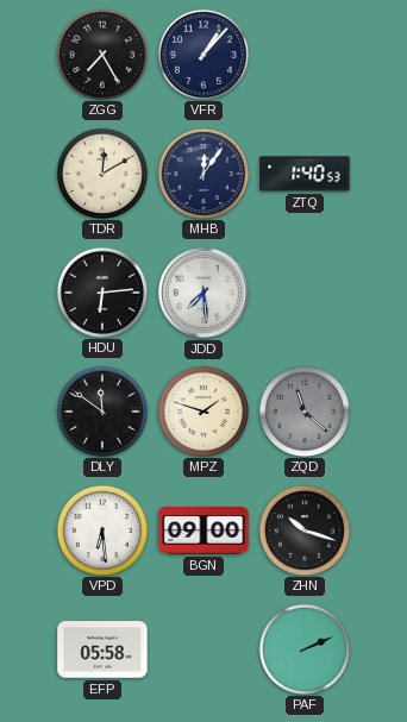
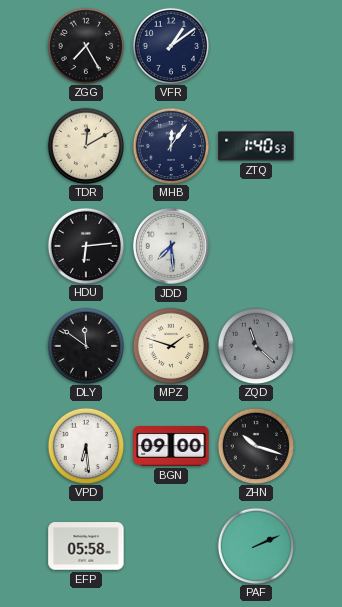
VFR: 1:07 -> 1:09 (170, 45)
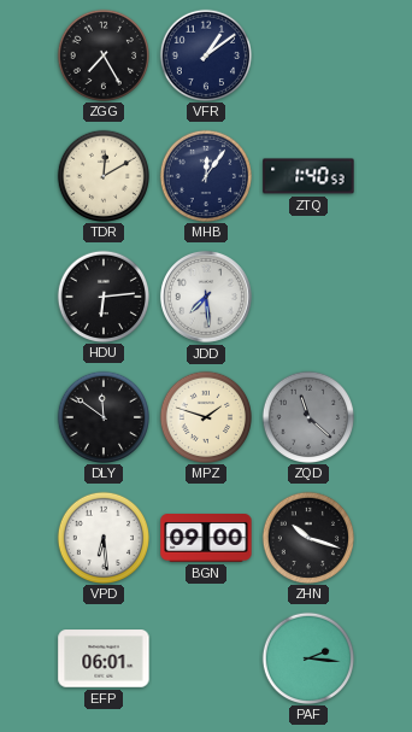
EFP: 05:58 -> 06:01 (104, 658)
PAF: 2:11 -> 2:16 (307, 657)
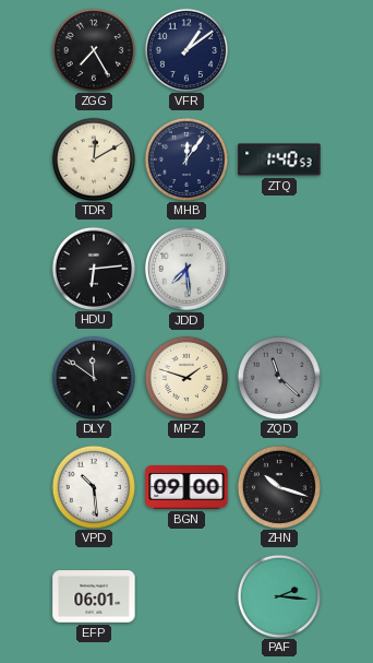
VPD: 6:29 -> 10:29 (93, 486)
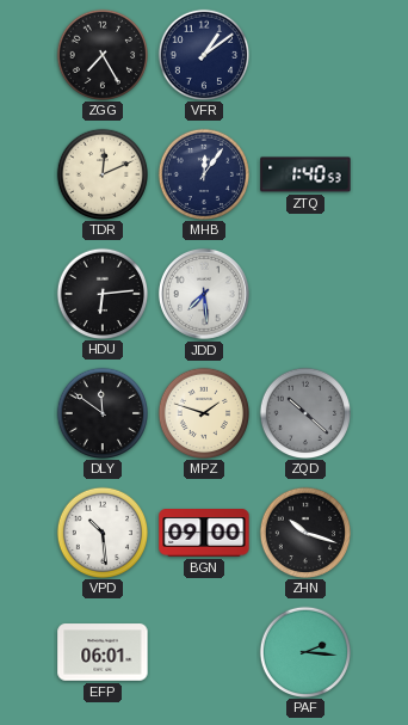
TDR: 12:10 -> 12:11 (101, 173)
ZQD: 11:22 -> 10:22 (304, 412)
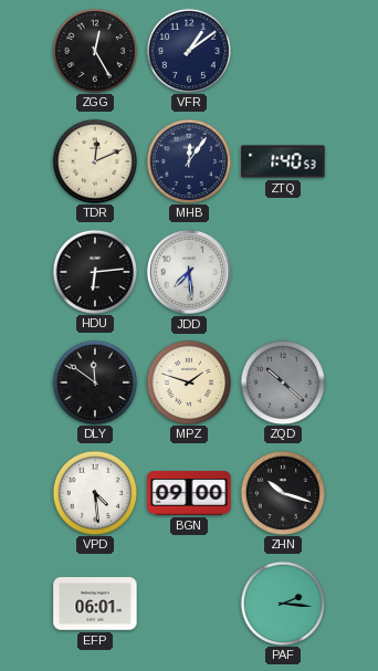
ZGG: 7:25 -> 12:25 (94, 50)
VPD: 10:29 -> 4:29 (94, 492)
